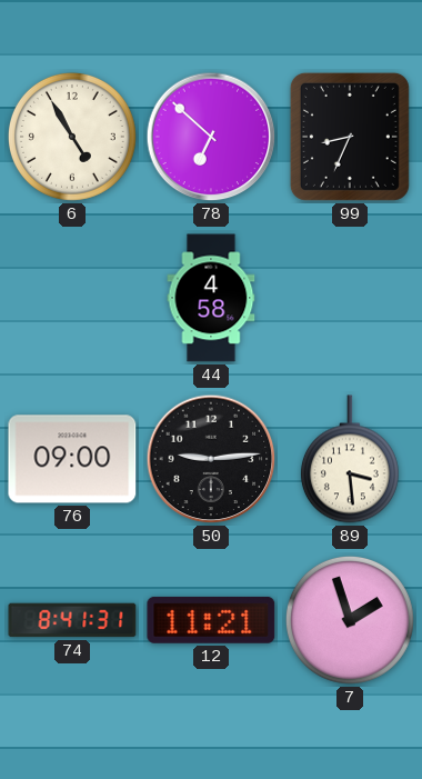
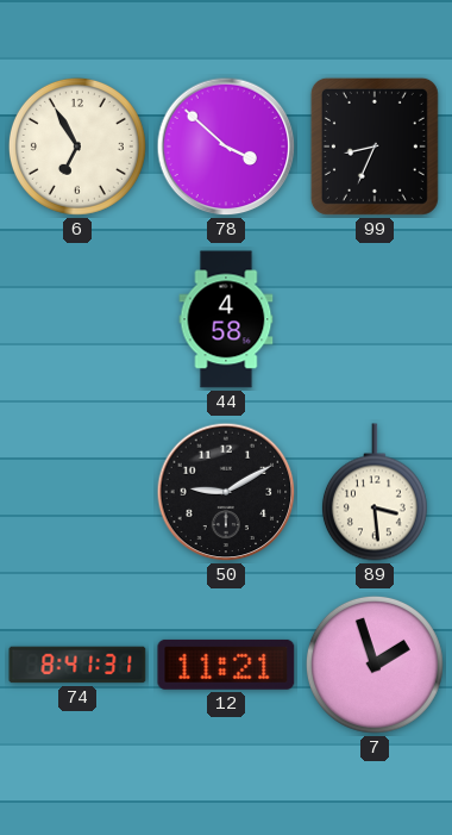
6: 4:55 -> 6:55 (77, 147)
78: 6:52 -> 3:52 (226, 147)
76: 09:00 -> none (72, 459)
50: 9:14 -> 9:10 (226, 492)
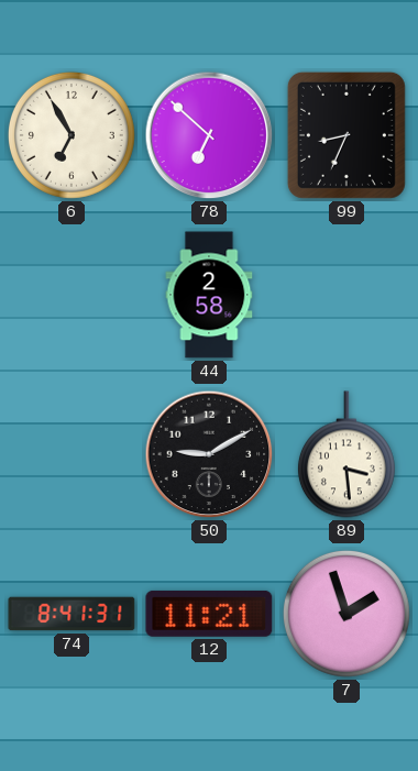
78: 3:52 -> 6:52 (209, 135)
44: 4:58 -> 2:58 (209, 295)
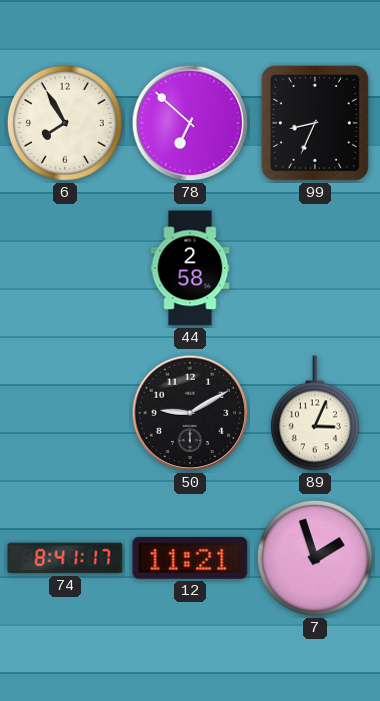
6: 6:55 -> 7:55 (65, 123)
89: 3:29 -> 3:04 (315, 413)
74: 8:41:31 -> 8:41:17 (65, 558)
